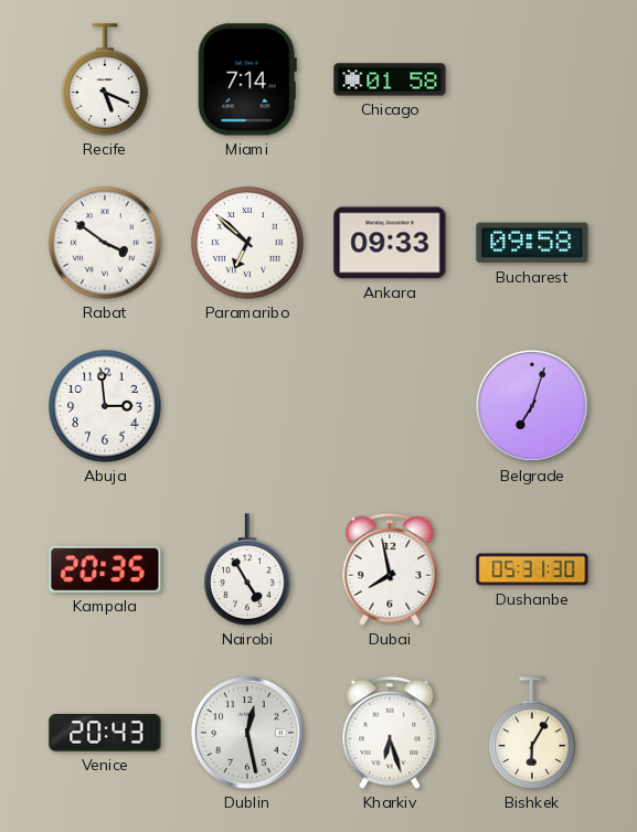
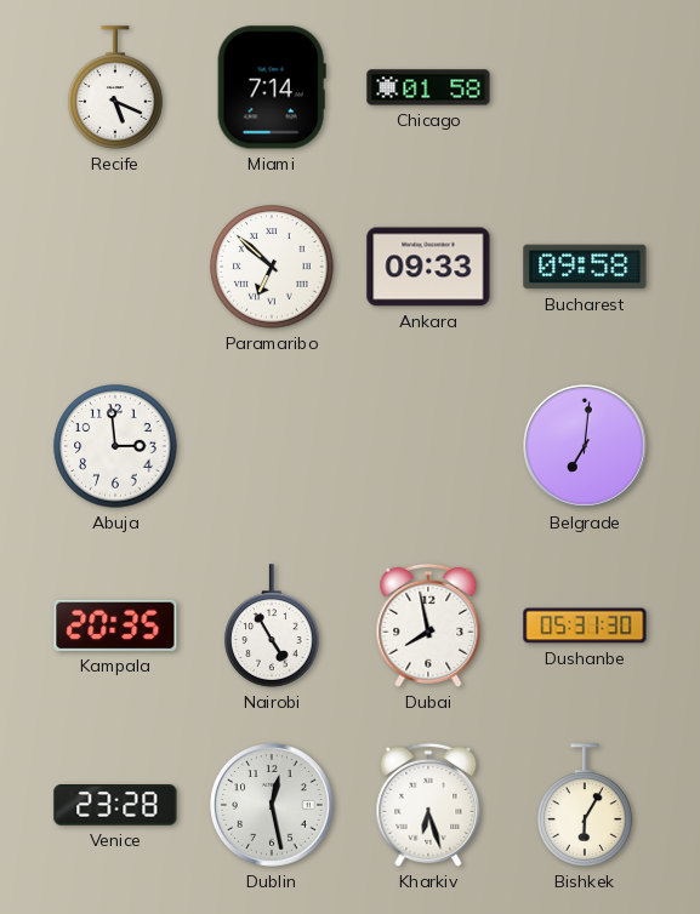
Rabat: 3:51 -> none (105, 243)
Belgrade: 7:03 -> 7:01 (586, 447)
Venice: 20:43 -> 23:28 (115, 805)
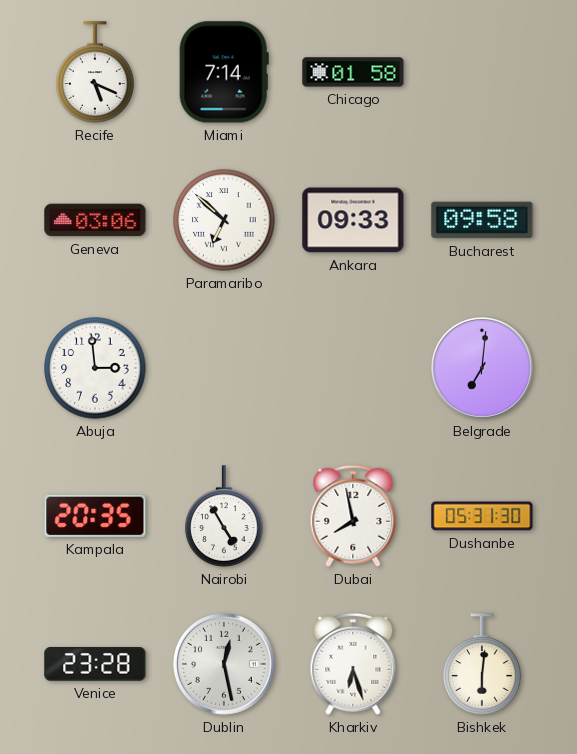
Geneva: none -> 03:06 (95, 220)
Bishkek: 6:05 -> 6:01 (482, 664)
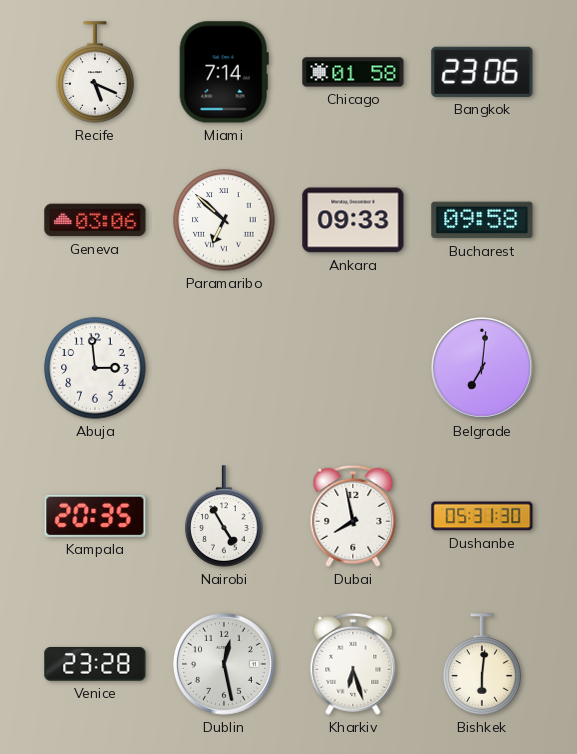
Bangkok: none -> 23:06 (482, 72)
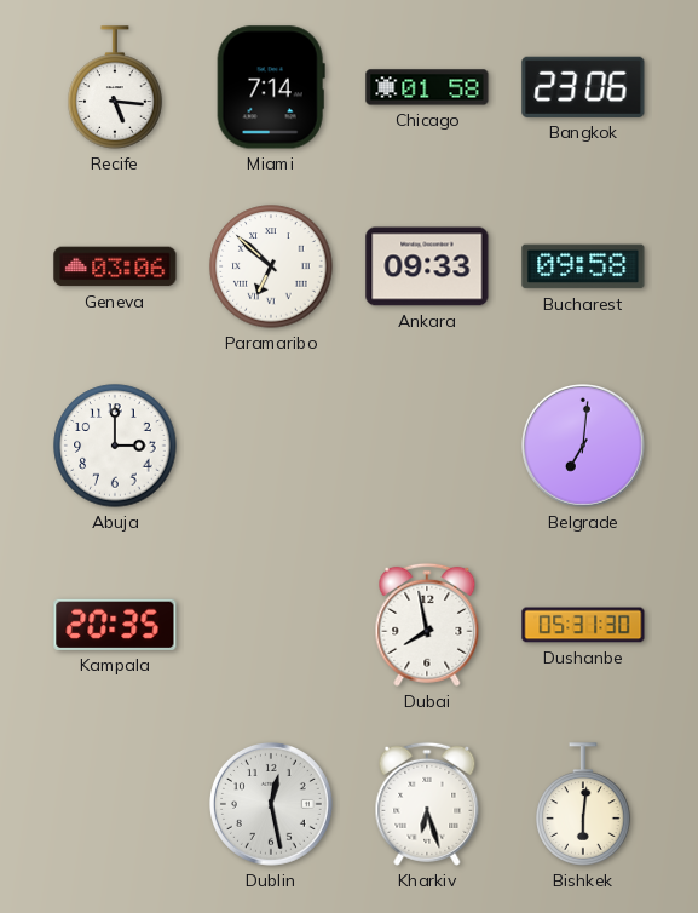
Recife: 5:19 -> 5:16 (115, 87)
Abuja: 2:59 -> 3:00 (115, 446)
Nairobi: 4:55 -> none (224, 516)
Venice: 23:28 -> none (95, 664)
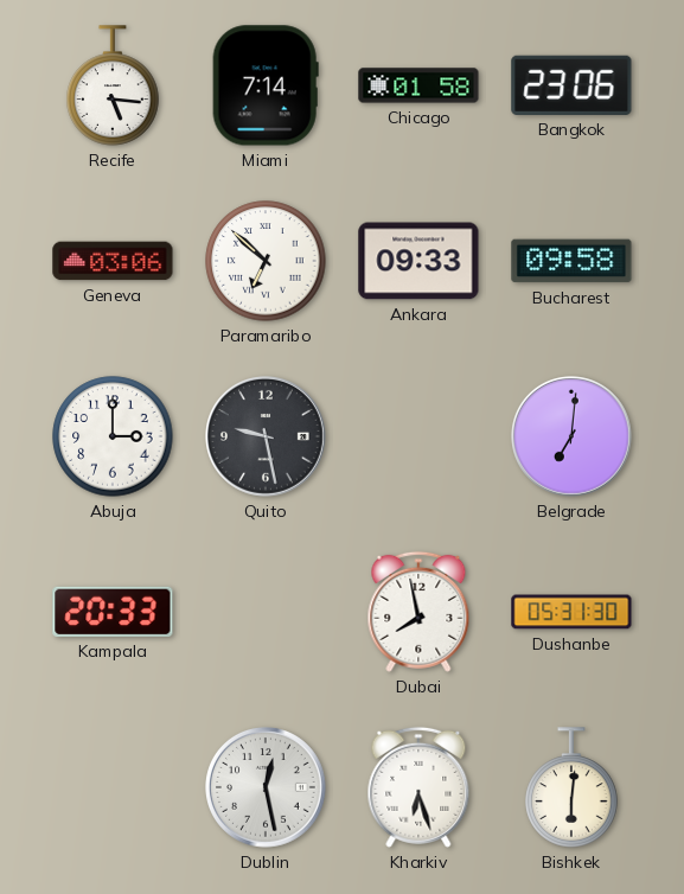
Quito: none -> 9:28 (267, 438)
Kampala: 20:35 -> 20:33 (113, 612)
